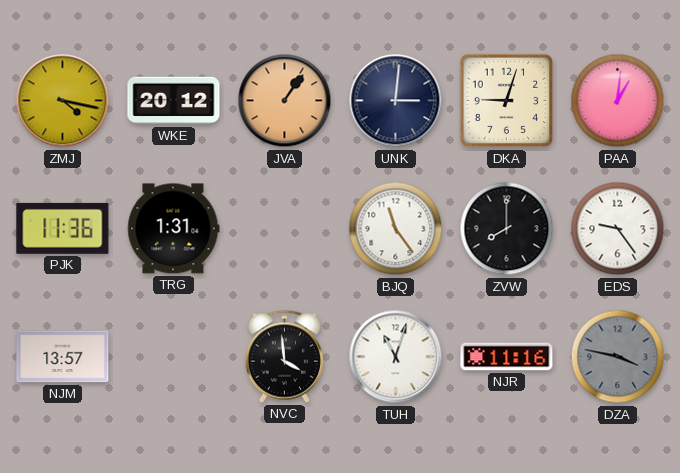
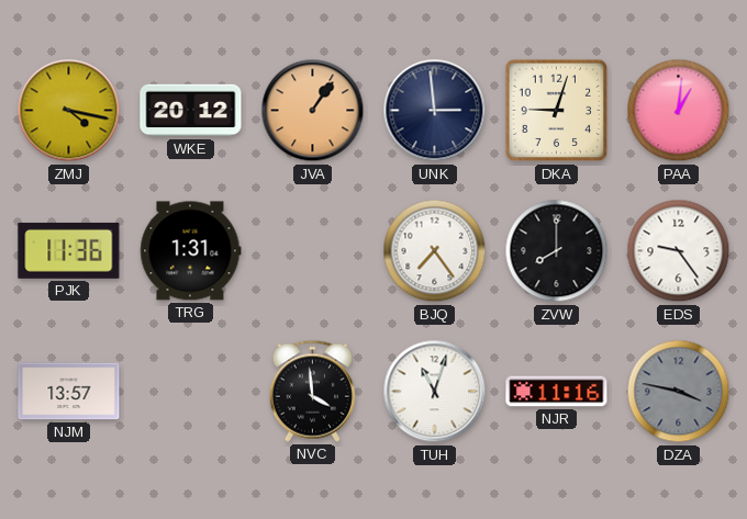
UNK: 3:01 -> 2:59 (435, 111)
BJQ: 11:24 -> 7:24 (435, 251)
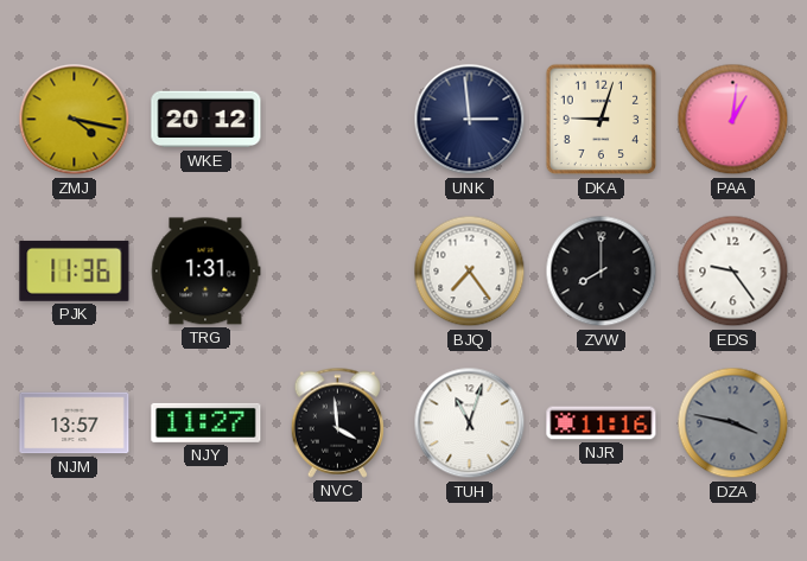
JVA: 1:06 -> none (313, 111)
NJY: none -> 11:27 (206, 422)
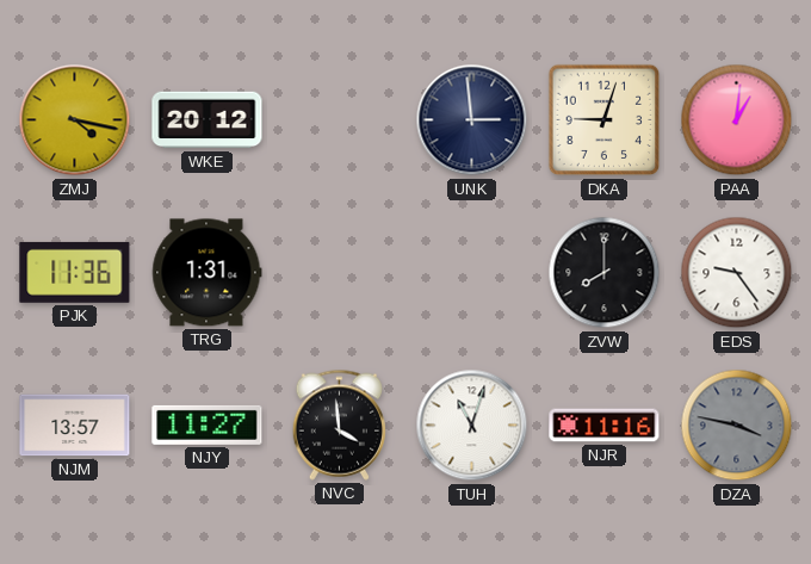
BJQ: 7:24 -> none (470, 272)
